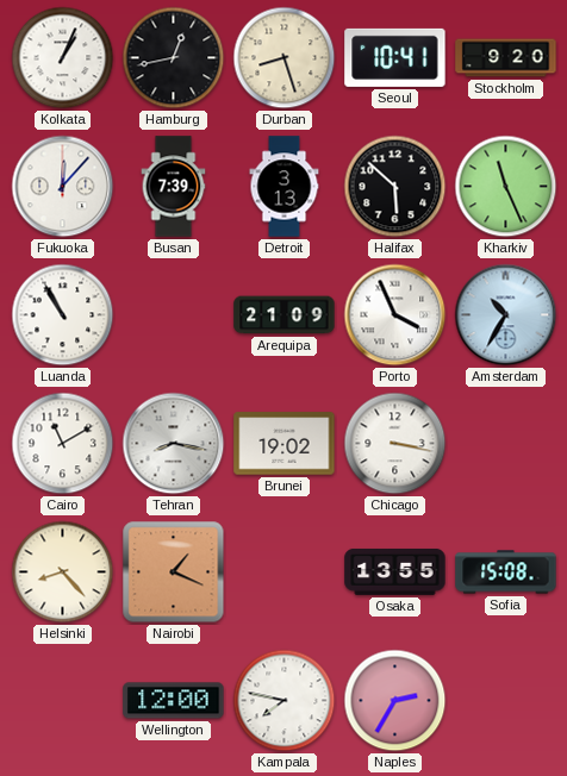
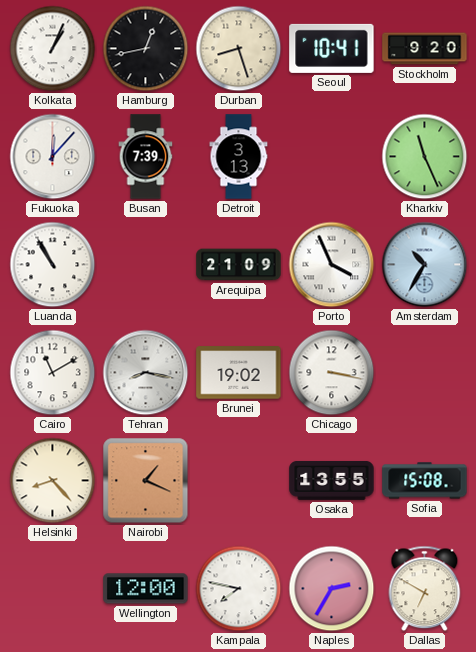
Halifax: 5:52 -> none (395, 187)
Dallas: none -> 6:50 (425, 589)
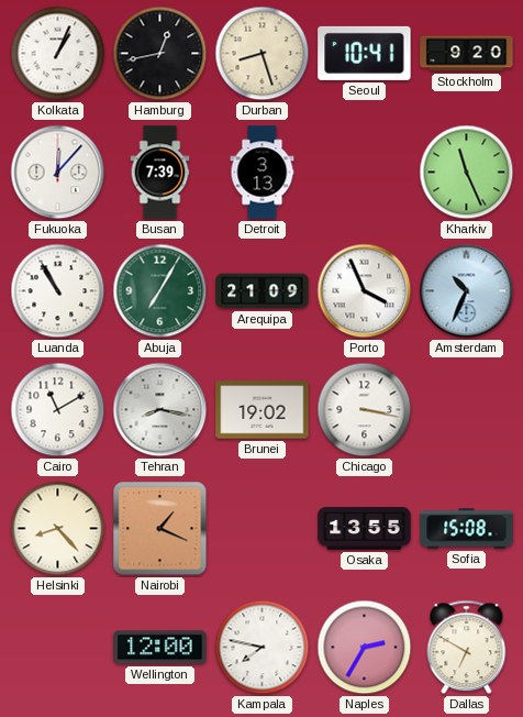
Abuja: none -> 7:05 (160, 291)
Amsterdam: 10:35 -> 10:34 (467, 291)
